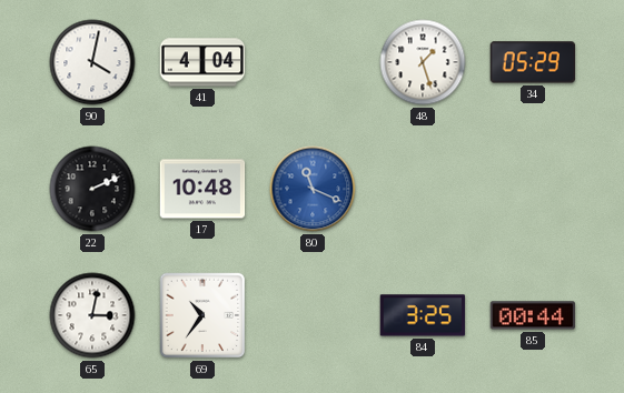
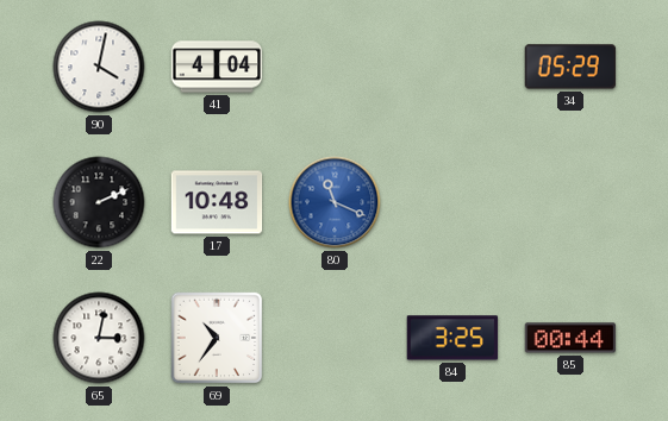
48: 1:27 -> none (423, 62)
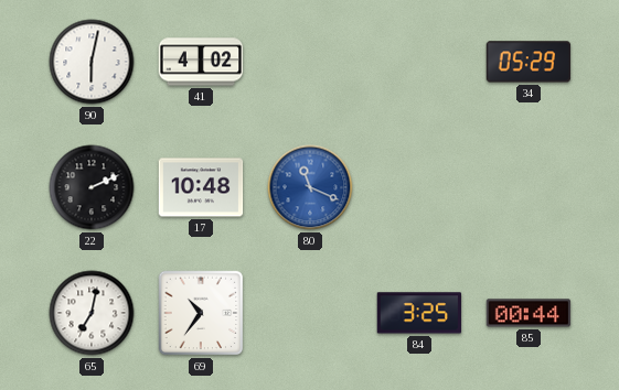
90: 4:02 -> 6:02 (92, 62)
41: 4:04 -> 4:02 (201, 62)
65: 3:02 -> 7:02 (92, 313)
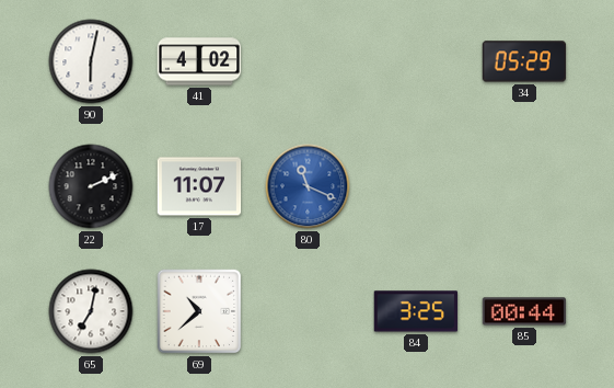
17: 10:48 -> 11:07 (199, 186)
69: 10:36 -> 10:38 (199, 311)
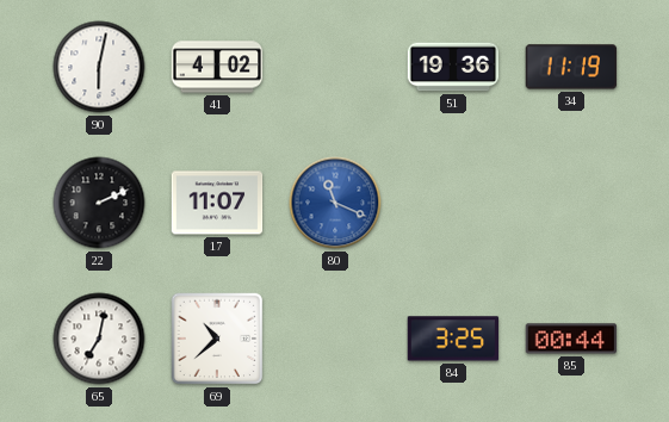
51: none -> 19:36 (453, 67)
34: 05:29 -> 11:19 (571, 67)
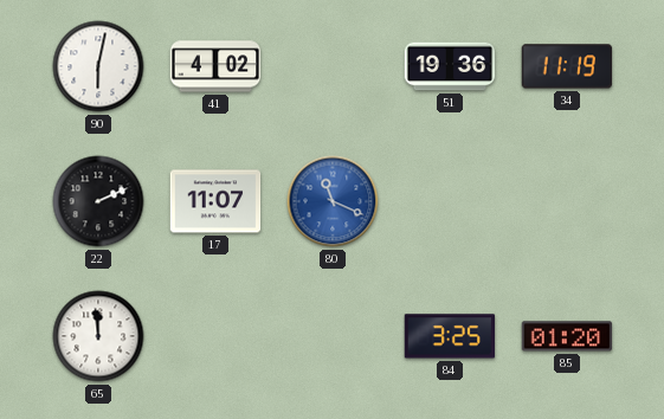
65: 7:02 -> 11:59 (98, 336)
69: 10:38 -> none (217, 339)
85: 00:44 -> 01:20 (567, 336)
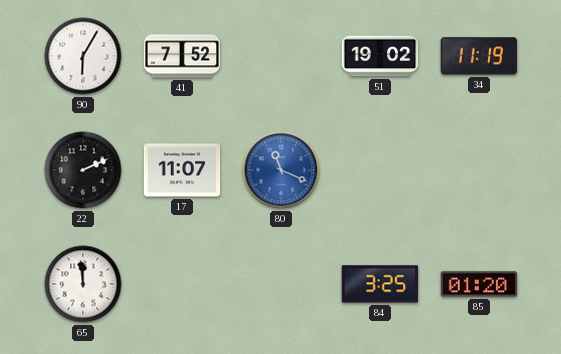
90: 6:02 -> 6:05 (83, 56)
41: 4:02 -> 7:52 (182, 56)
51: 19:36 -> 19:02 (380, 56)
